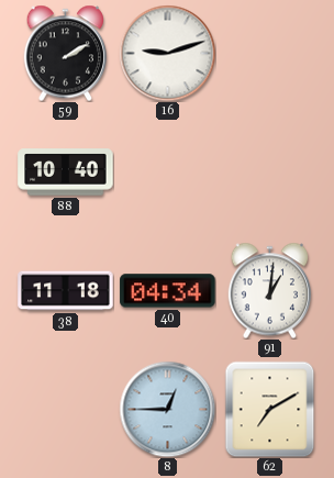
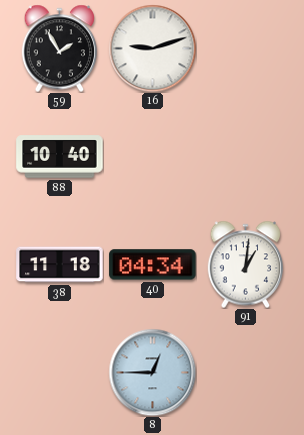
59: 2:10 -> 1:55 (60, 48)
62: 7:10 -> none (270, 409)
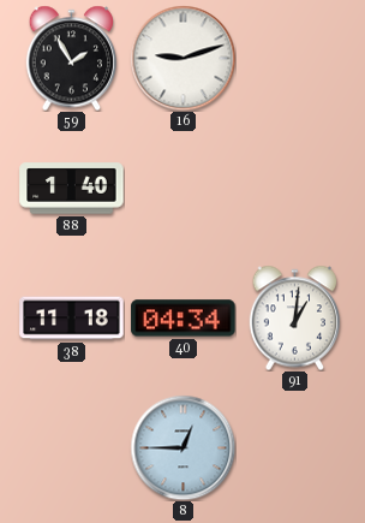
88: 10:40 -> 1:40 (72, 189)
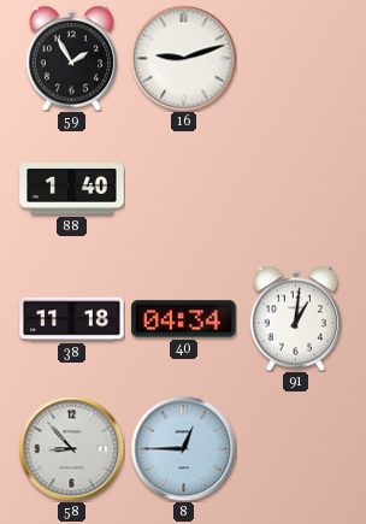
58: none -> 8:53 (71, 448)
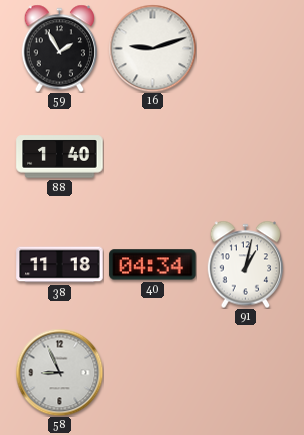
91: 1:01 -> 1:02 (246, 264)
58: 8:53 -> 8:56 (59, 372)
8: 12:45 -> none (183, 448)
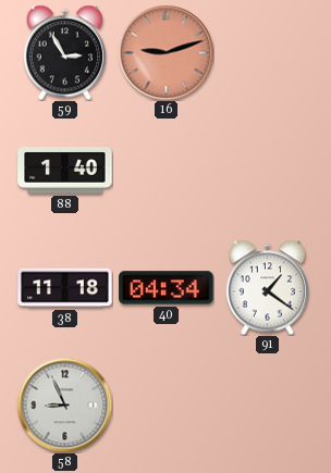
59: 1:55 -> 2:55 (65, 52)
16 dial: white -> salmon (165, 52)
91: 1:02 -> 1:21 (268, 287)
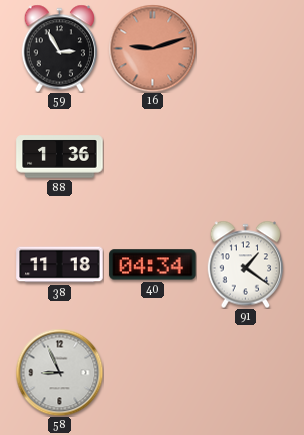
88: 1:40 -> 1:36 (60, 157)
